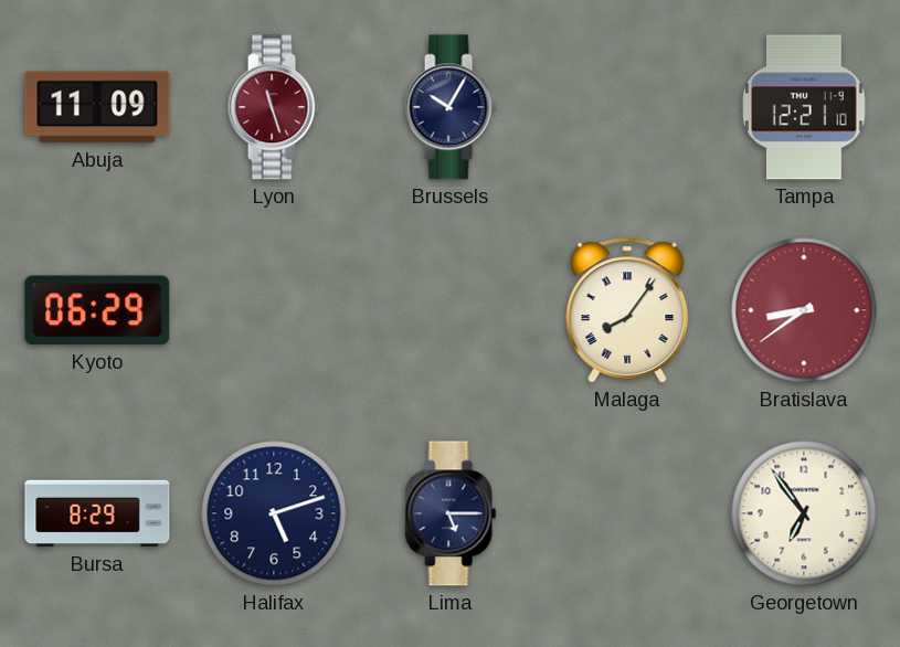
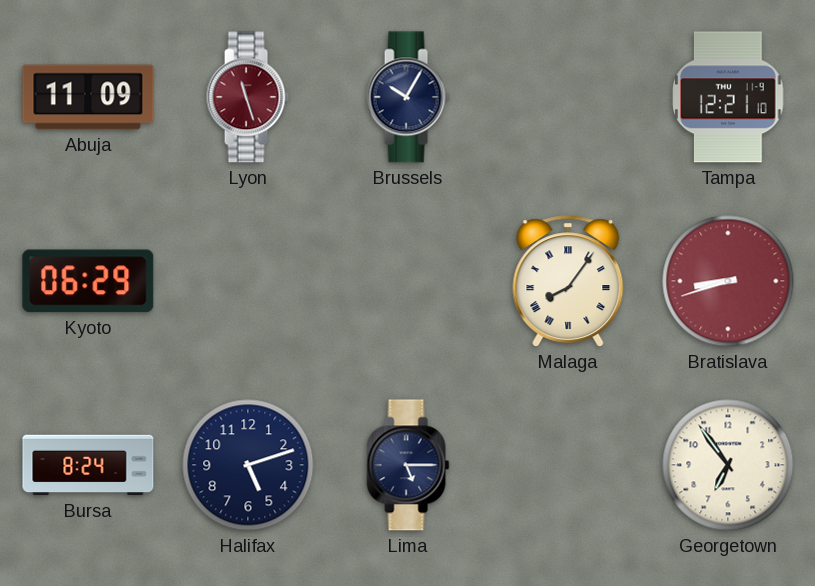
Bratislava: 8:39 -> 8:42 (728, 281)
Bursa: 8:29 -> 8:24 (88, 465)
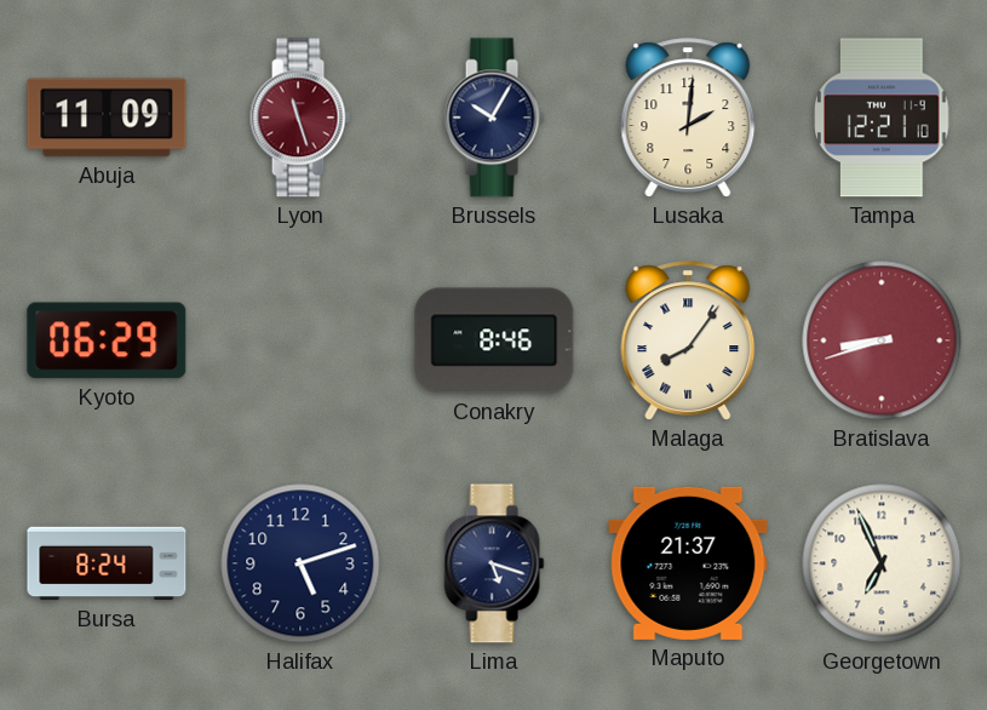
Lusaka: none -> 2:01 (688, 118)
Conakry: none -> 8:46 (494, 340)
Lima: 5:15 -> 5:18 (494, 563)
Maputo: none -> 21:37 (688, 563)
Georgetown: 6:54 -> 6:56 (882, 563)
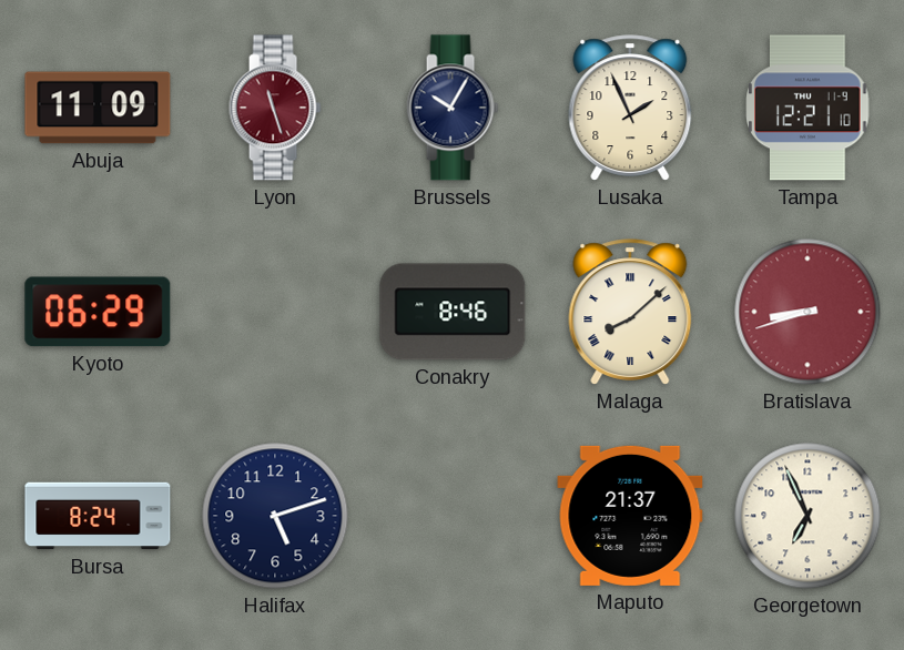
Lusaka: 2:01 -> 1:56 (630, 108)
Malaga: 8:06 -> 8:08 (630, 312)
Lima: 5:18 -> none (494, 563)
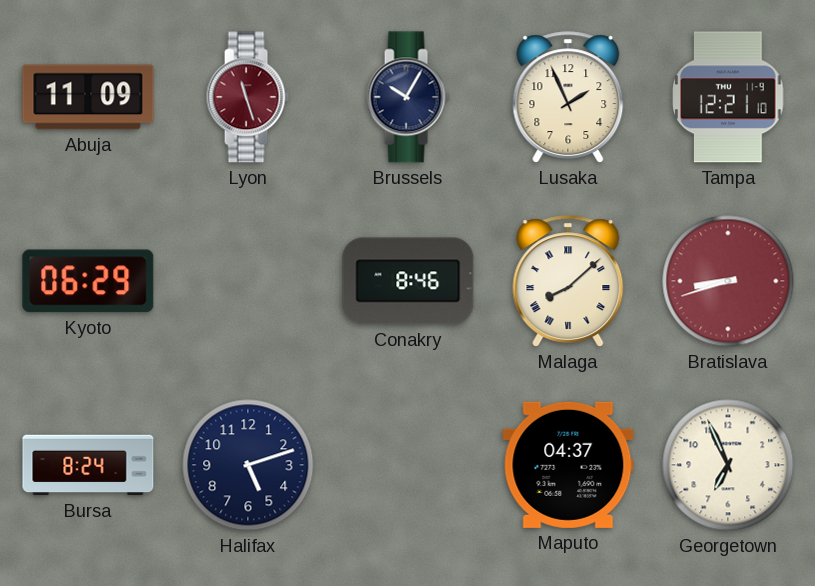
Maputo: 21:37 -> 04:37 (568, 465)
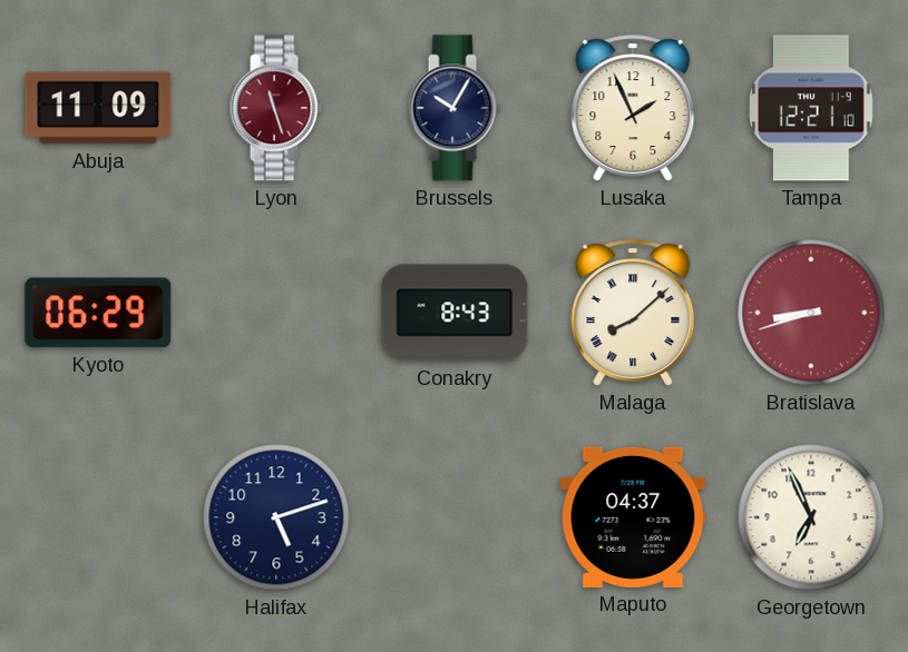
Conakry: 8:46 -> 8:43 (455, 313)
Bursa: 8:24 -> none (88, 465)
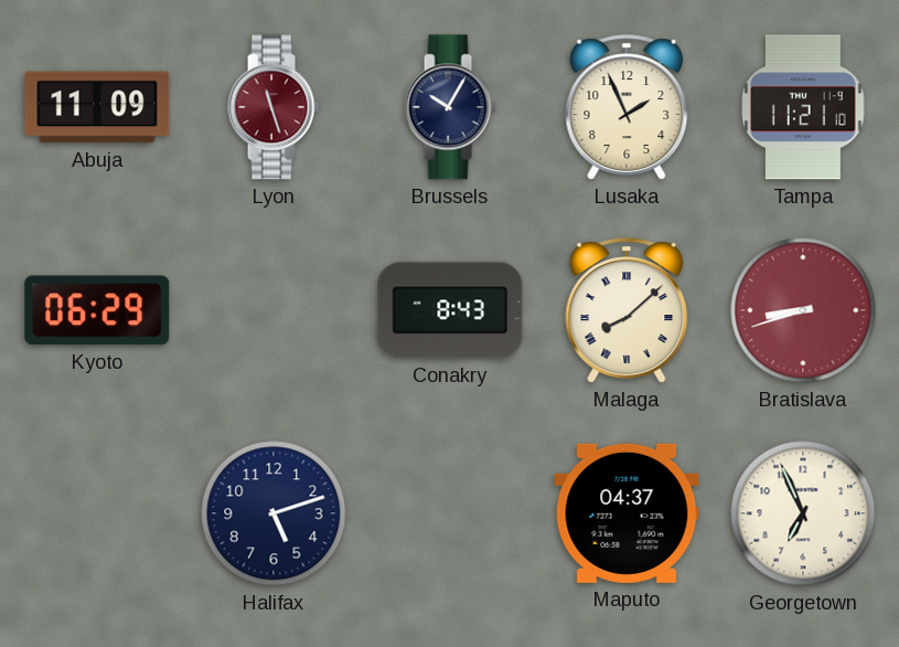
Tampa: 12:21 -> 11:21 (803, 107)
